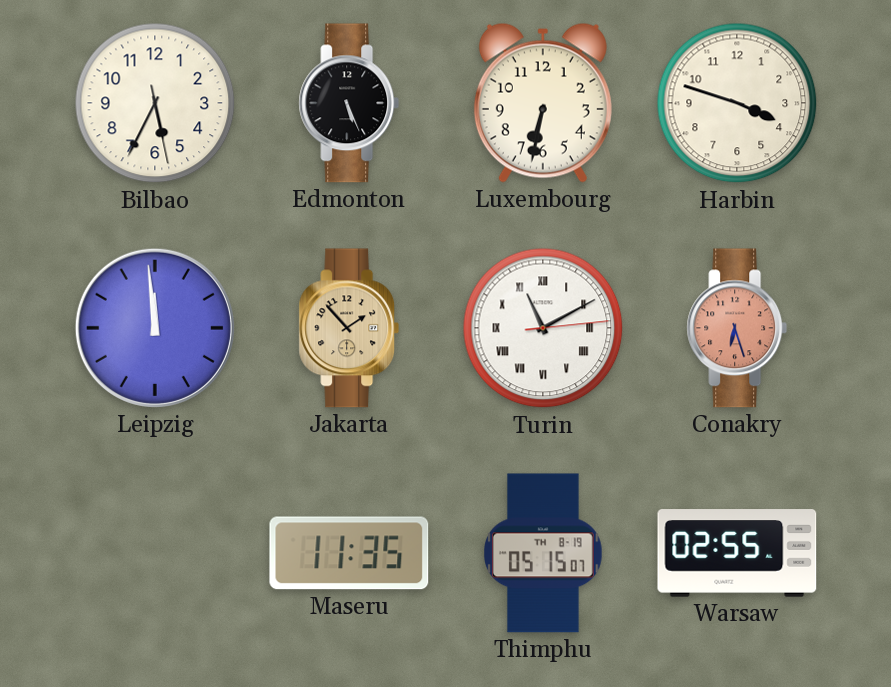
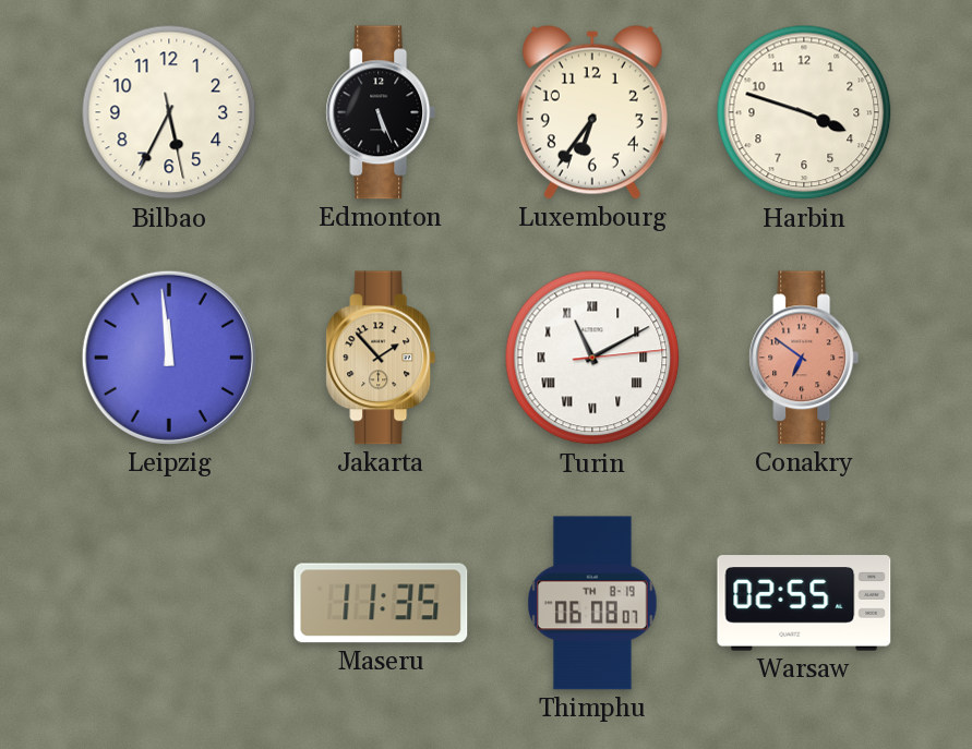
Luxembourg: 6:32 -> 6:36 (592, 112)
Conakry: 6:27 -> 6:51 (804, 358)
Thimphu: 05:15 -> 06:08 (593, 603)
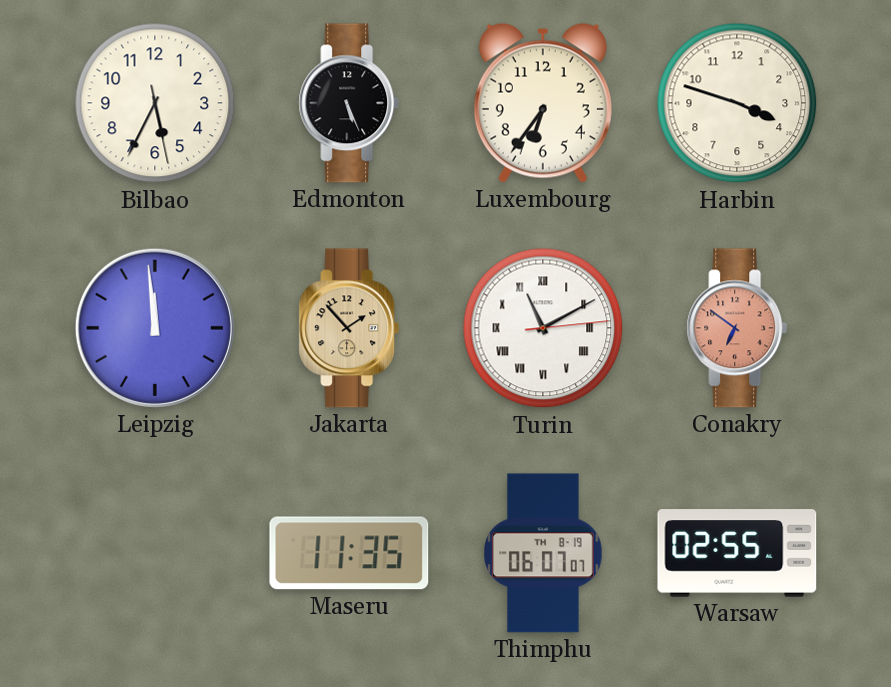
Thimphu: 06:08 -> 06:07 (544, 553)
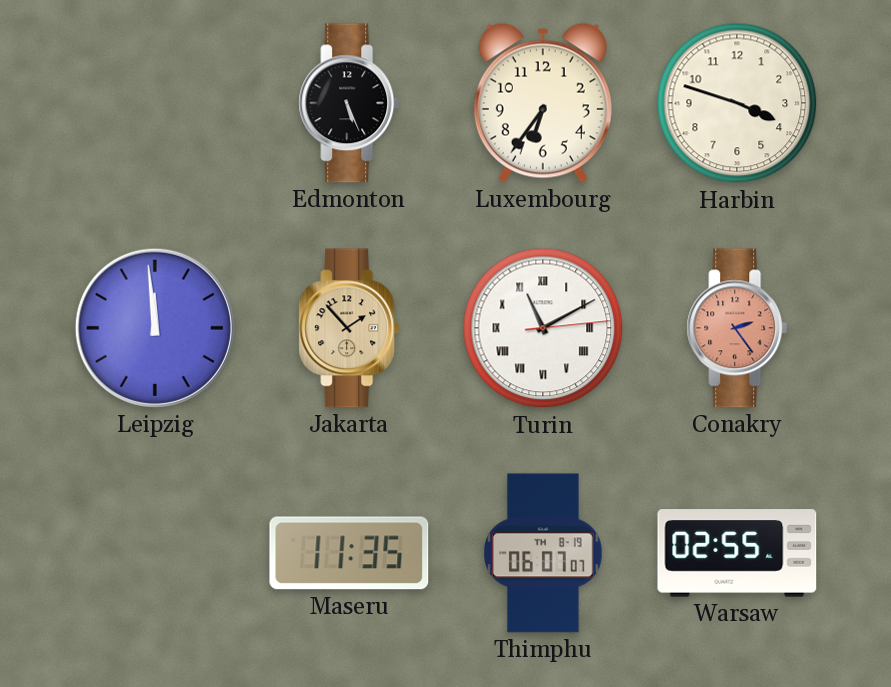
Bilbao: 5:34 -> none (155, 103)
Conakry: 6:51 -> 2:24 (737, 328)
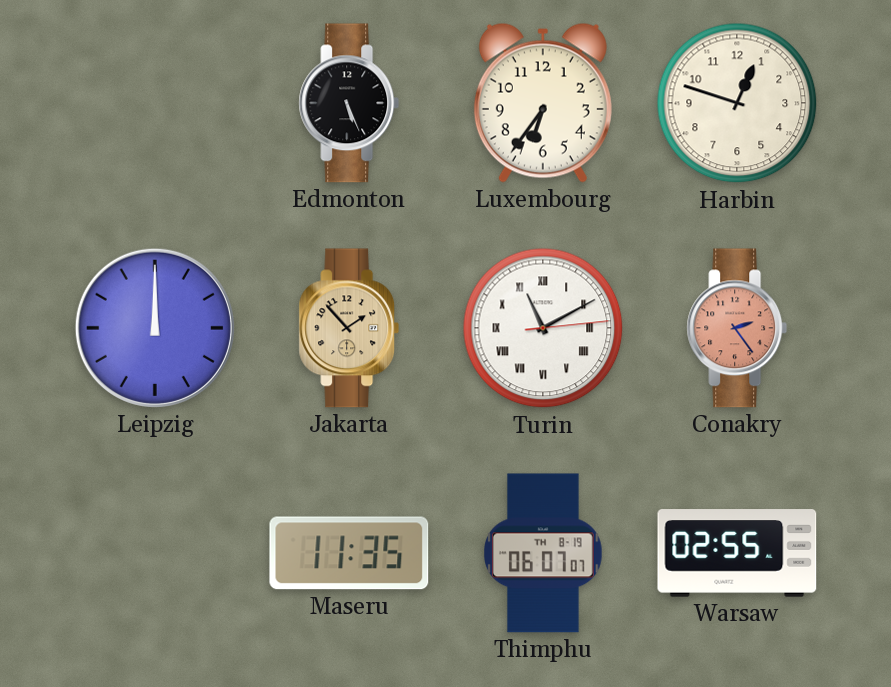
Harbin: 3:48 -> 12:48 (737, 103)
Leipzig: 11:59 -> 12:00 (155, 328)
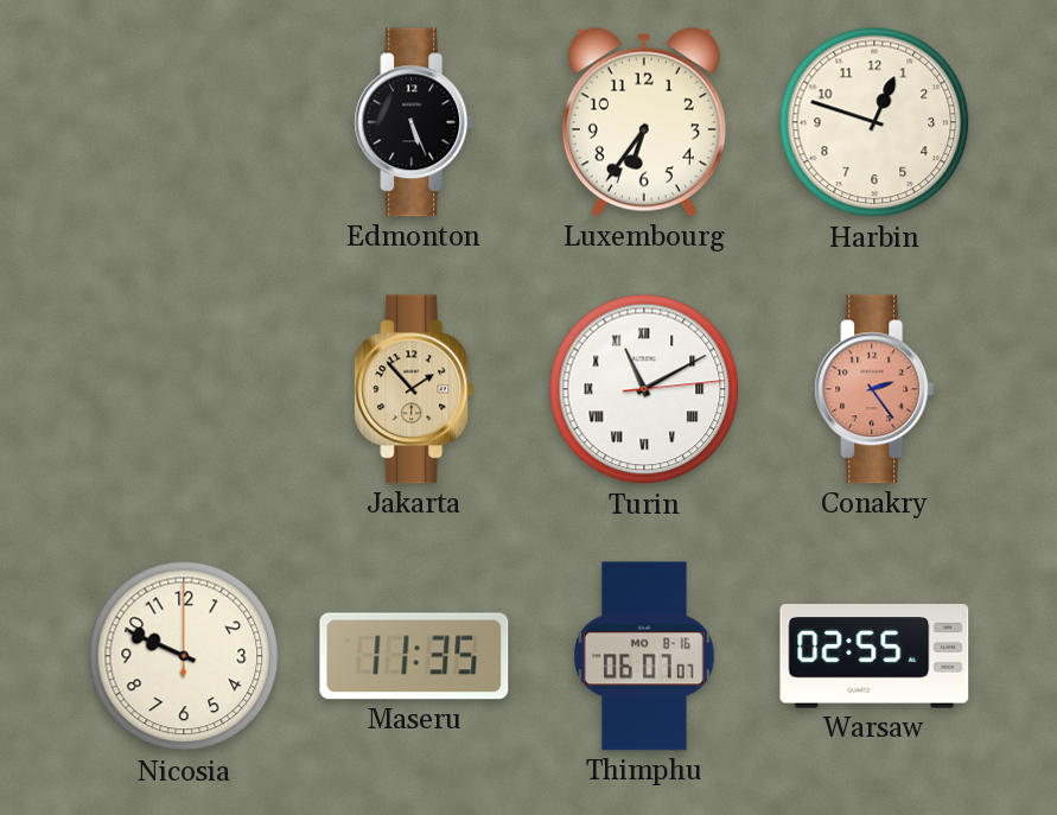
Leipzig: 12:00 -> none (155, 328)
Nicosia: none -> 9:49 (184, 656)
Thimphu date: TH 8-19 -> MO 8-16 (645, 656)
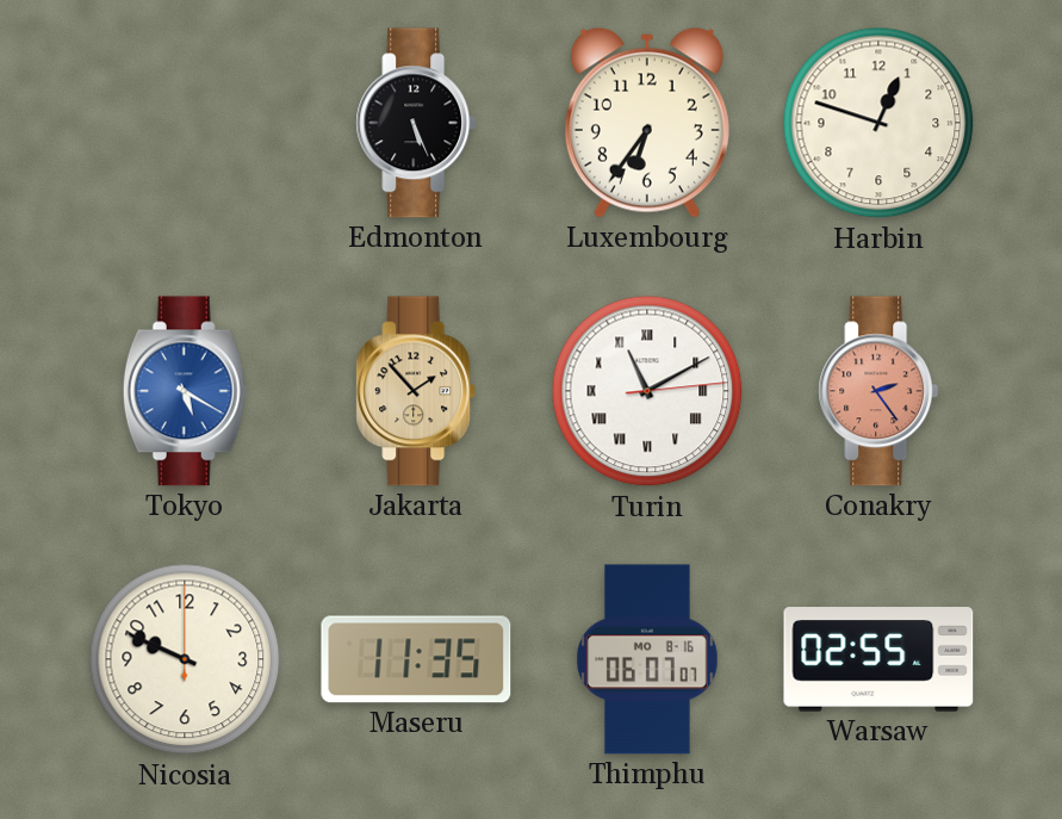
Tokyo: none -> 5:20 (185, 391)
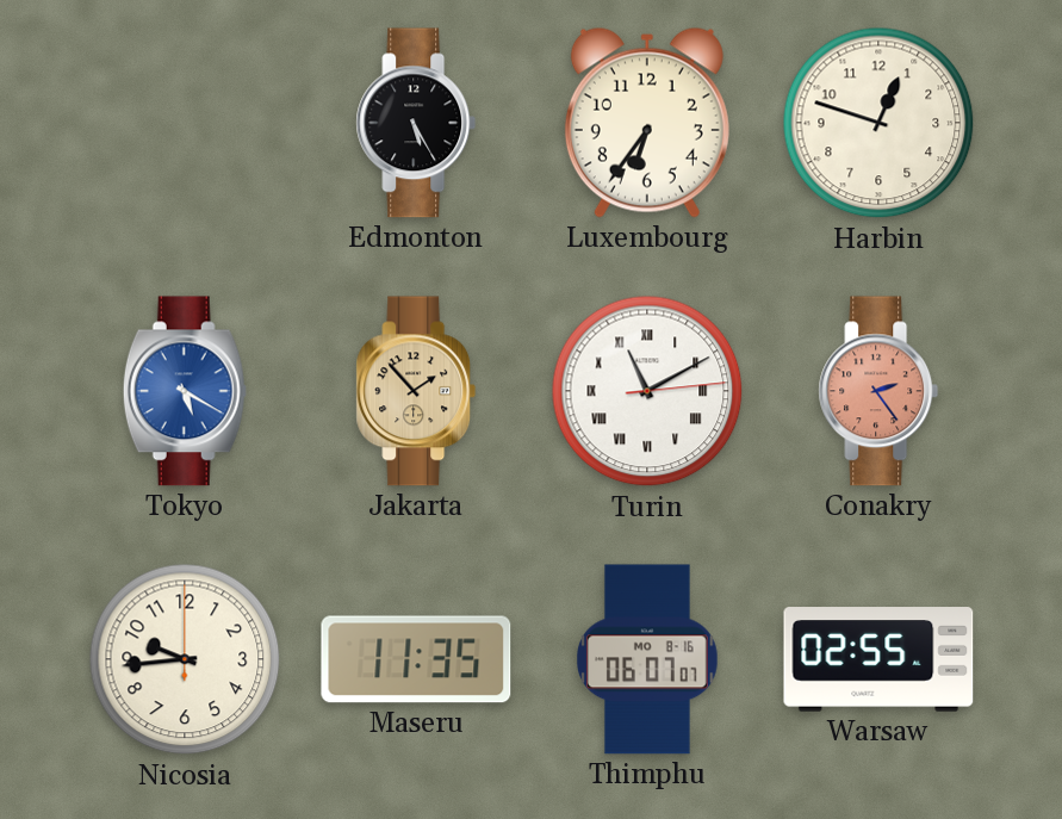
Edmonton: 5:26 -> 5:25 (416, 123)
Nicosia: 9:49 -> 9:44 (185, 659)
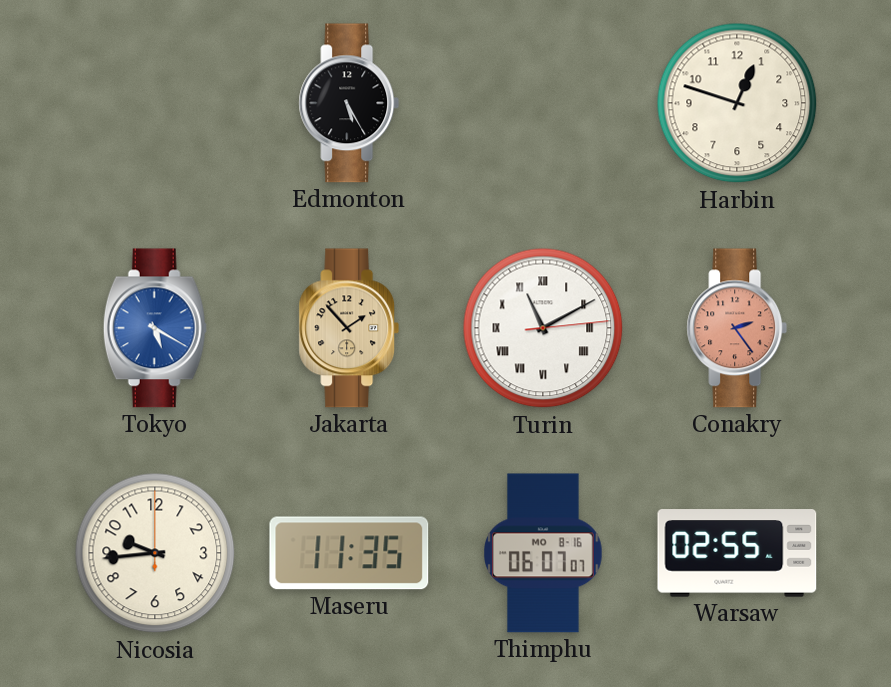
Luxembourg: 6:36 -> none (647, 123)
